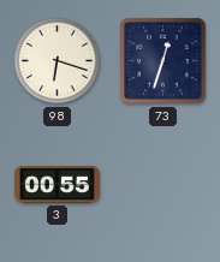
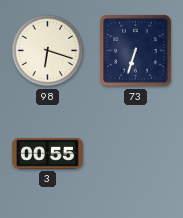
73: 12:33 -> 6:33 (136, 51)
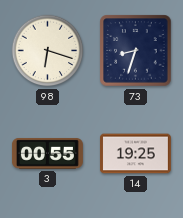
73: 6:33 -> 8:33 (136, 51)
14: none -> 19:25 (135, 154)
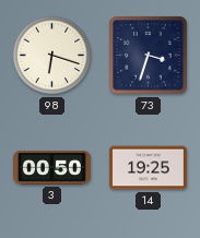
73: 8:33 -> 3:33 (149, 56)
3: 00:55 -> 00:50 (51, 167)
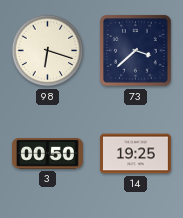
73: 3:33 -> 3:38 (136, 51)
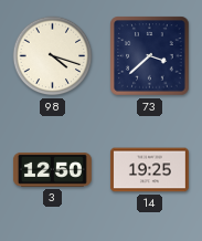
98: 6:18 -> 4:18 (53, 56)
3: 00:50 -> 12:50 (52, 169)
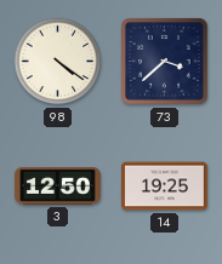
98: 4:18 -> 4:21 (58, 62)
